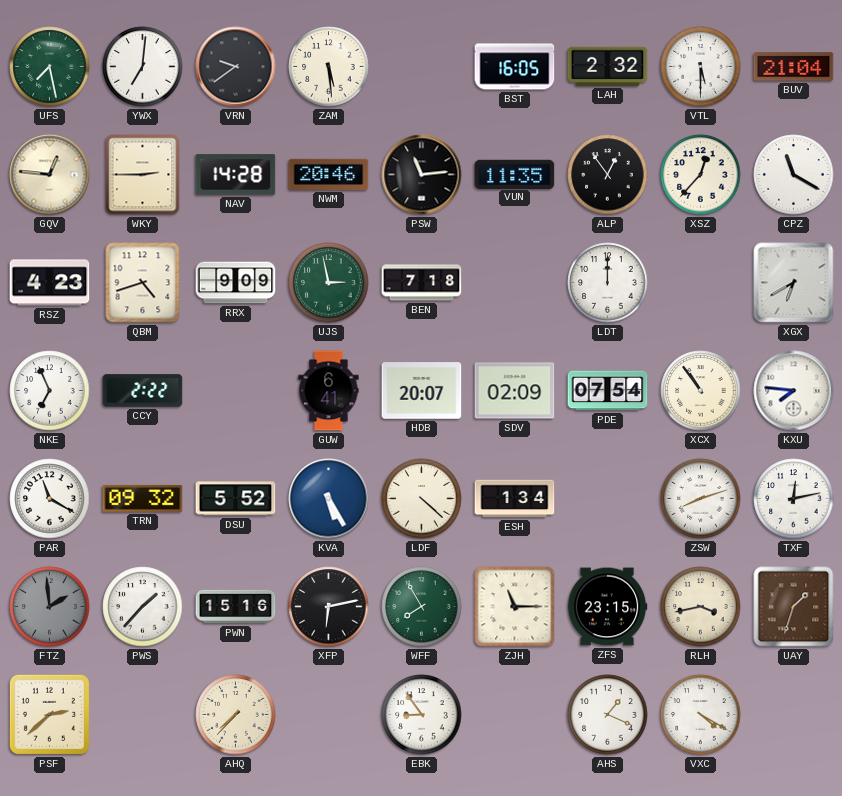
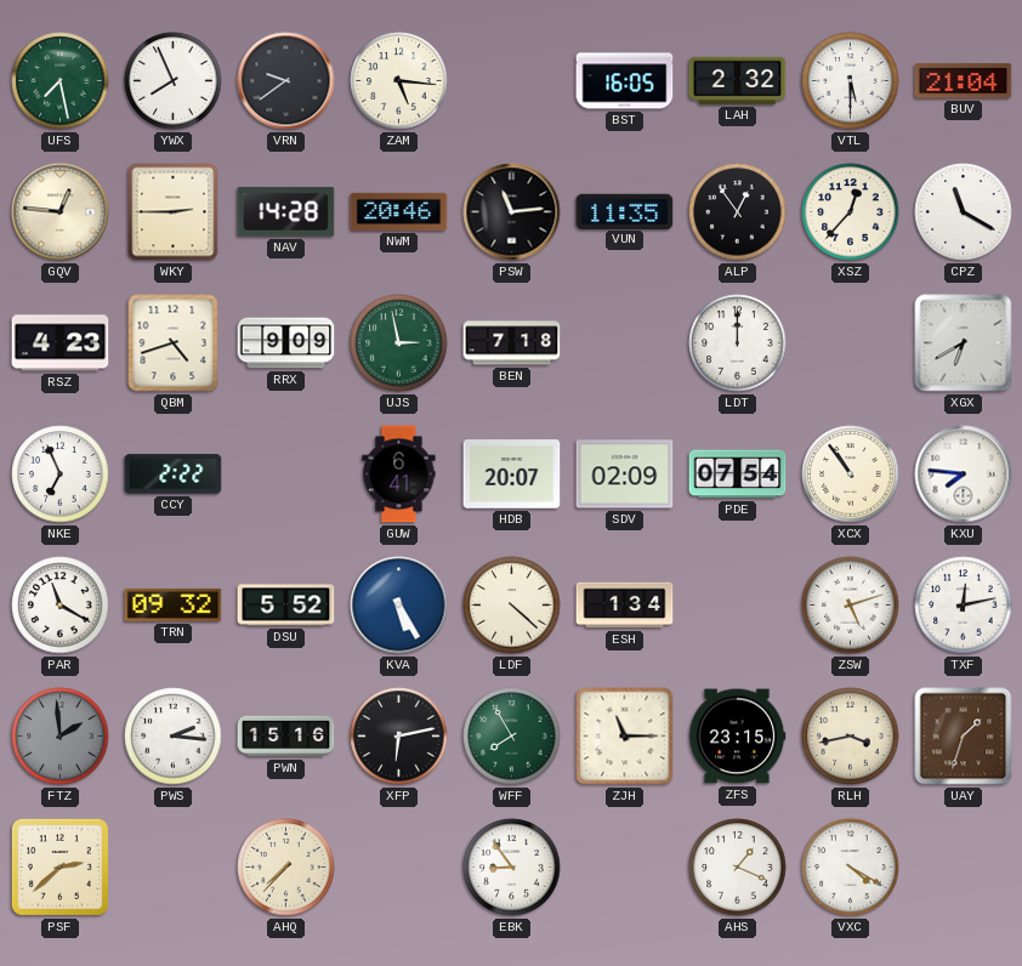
YWX: 7:01 -> 7:56 (174, 81)
ZAM: 5:29 -> 5:16 (399, 81)
ZSW: 8:12 -> 5:12 (851, 606)
PWS: 1:37 -> 2:16 (174, 737)
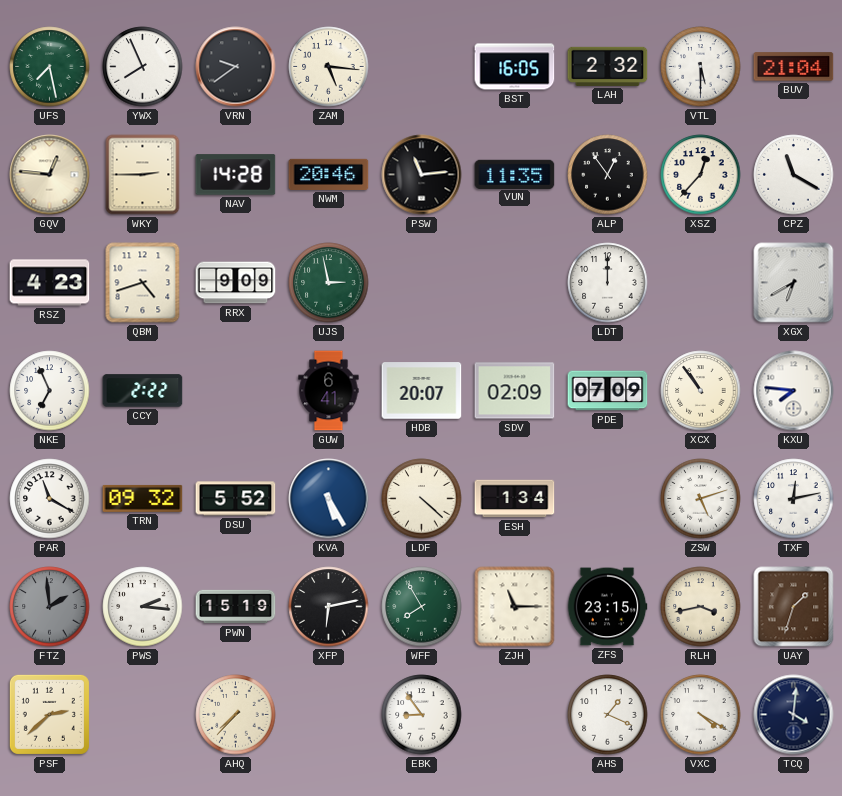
BEN: 7:18 -> none (512, 343)
PDE: 07:54 -> 07:09 (608, 391)
PWN: 15:16 -> 15:19 (236, 607)
TCQ: none -> 4:01 (794, 715)
